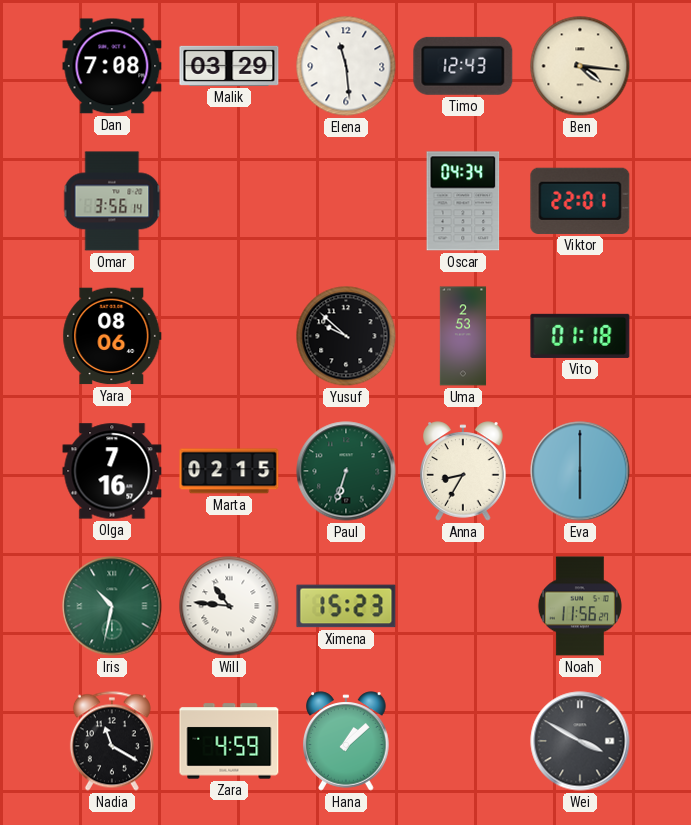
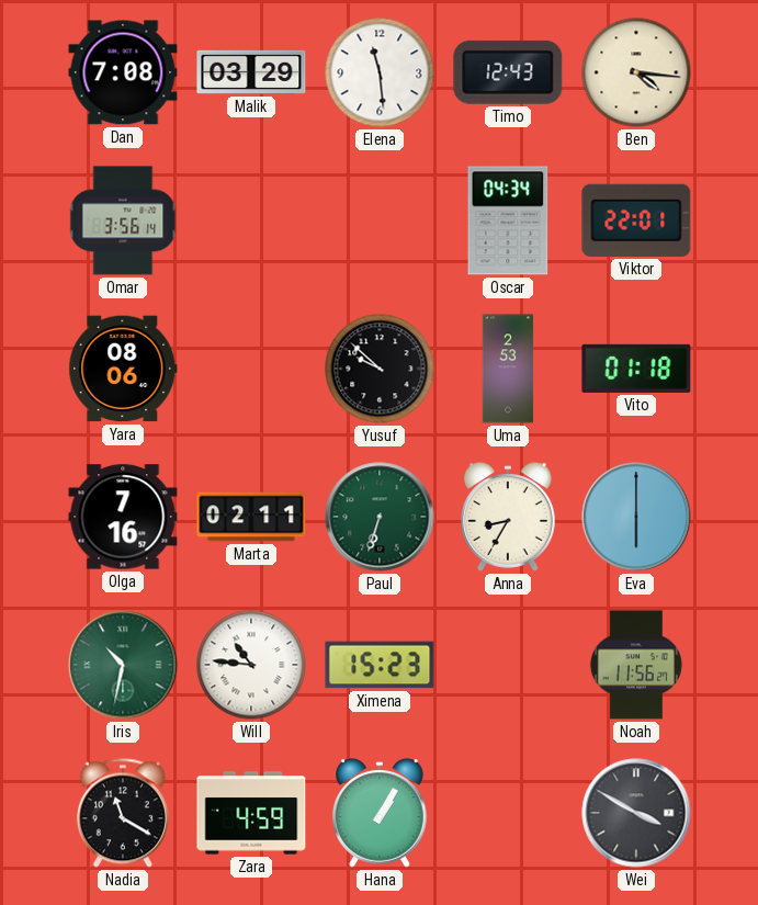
Marta: 02:15 -> 02:11 (251, 517)
Hana: 1:08 -> 1:05 (380, 813)
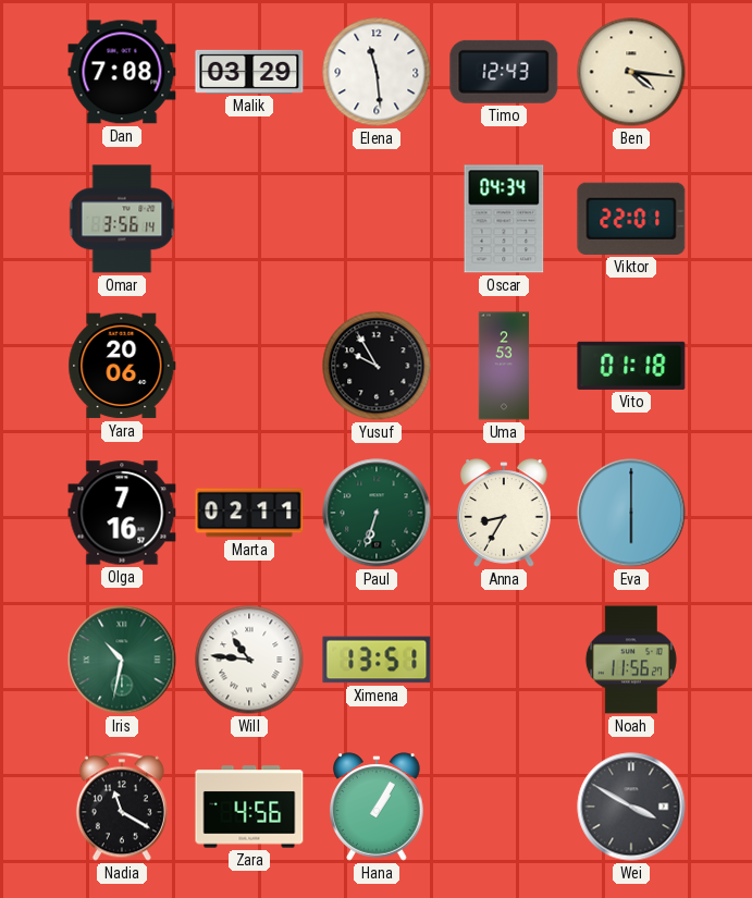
Yara: 08:06 -> 20:06 (122, 366)
Yusuf: 9:52 -> 9:55 (377, 366)
Ximena: 15:23 -> 13:51 (377, 660)
Zara: 4:59 -> 4:56 (249, 807)
